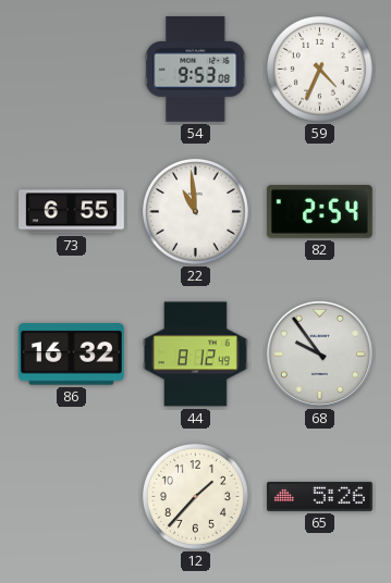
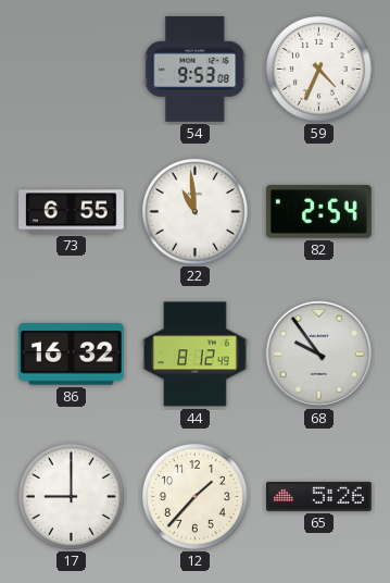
17: none -> 9:00 (71, 496)
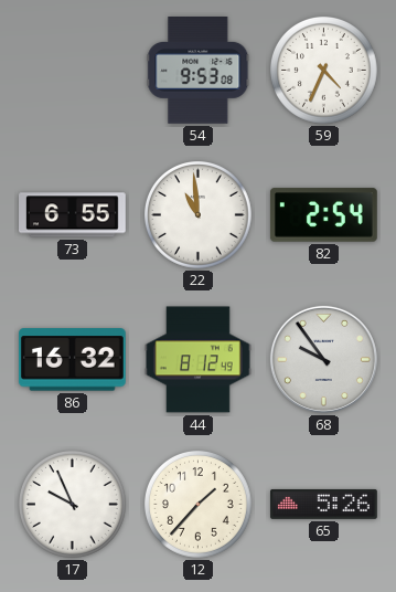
17: 9:00 -> 9:56 (72, 504)
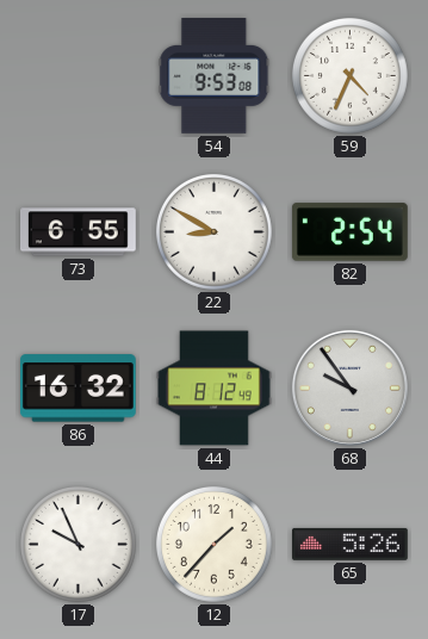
22: 10:59 -> 8:50 (213, 231)
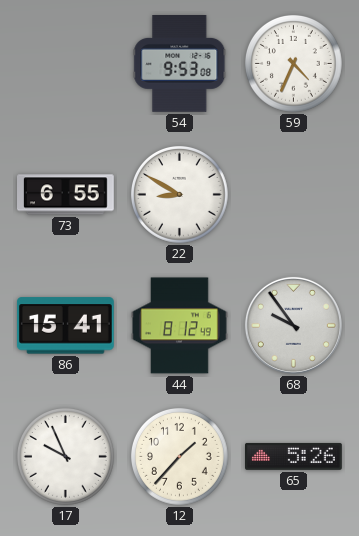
82: 2:54 -> none (349, 232)
86: 16:32 -> 15:41 (65, 326)
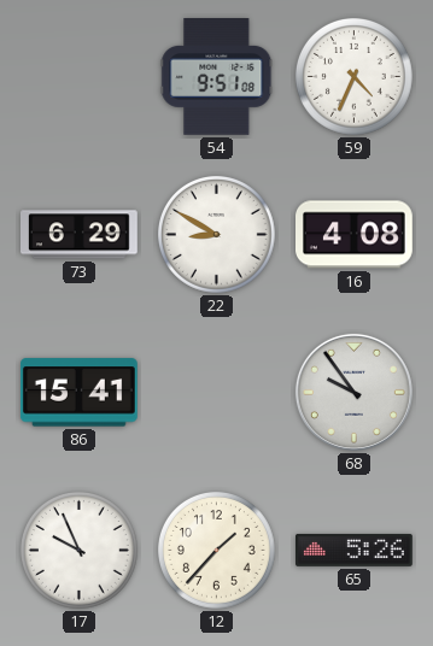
54: 9:53 -> 9:51 (217, 77)
73: 6:55 -> 6:29 (80, 235)
16: none -> 4:08 (355, 235)
44: 8:12 -> none (180, 326)
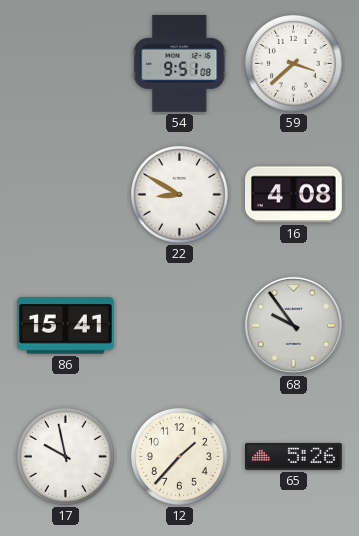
59: 4:34 -> 3:38 (293, 63)
73: 6:29 -> none (80, 235)
17: 9:56 -> 9:58 (65, 456)
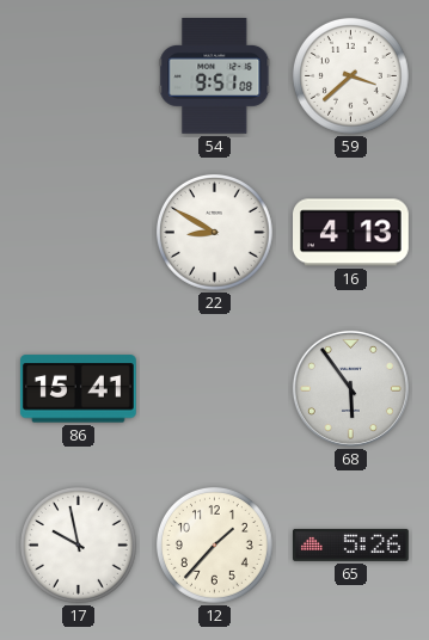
16: 4:08 -> 4:13 (351, 233)
68: 9:54 -> 5:54 (350, 388)
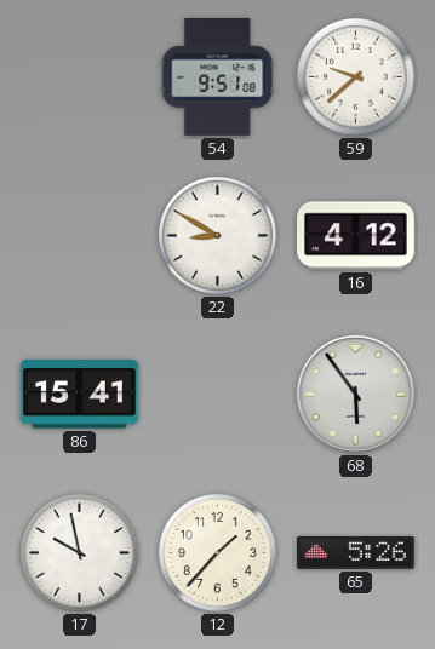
59: 3:38 -> 9:38 (355, 76)
16: 4:13 -> 4:12 (356, 236)
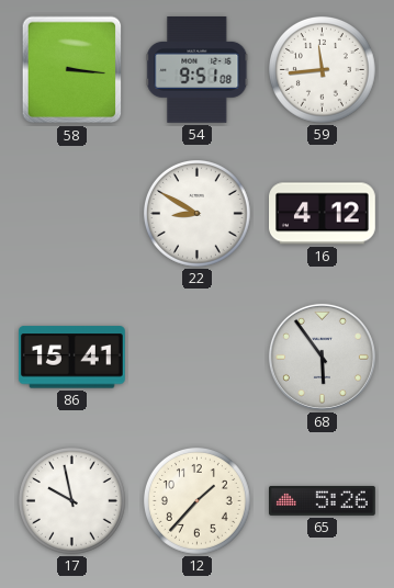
58: none -> 3:16 (72, 70)
59: 9:38 -> 11:44 (322, 69)
